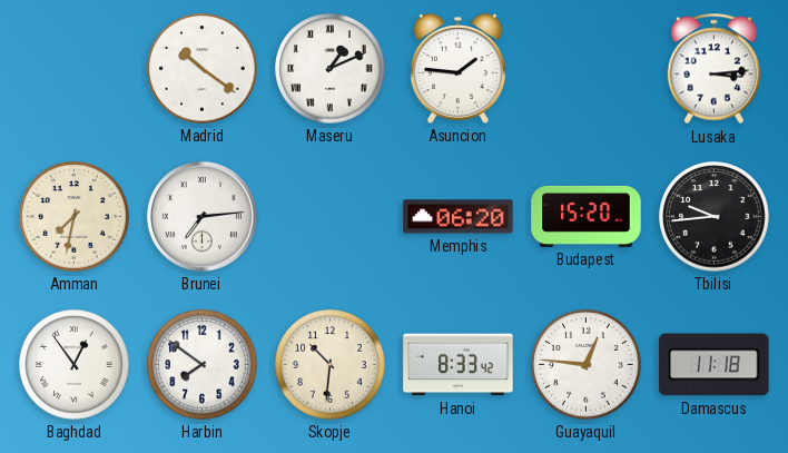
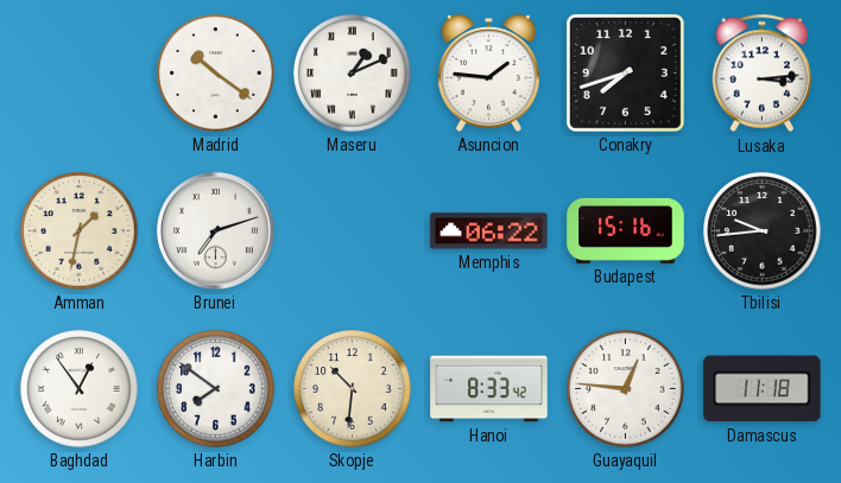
Conakry: none -> 7:42 (625, 72)
Amman: 7:32 -> 1:32 (80, 231)
Brunei: 7:14 -> 7:12 (215, 230)
Memphis: 06:20 -> 06:22 (489, 231)
Budapest: 15:20 -> 15:16 (626, 230)
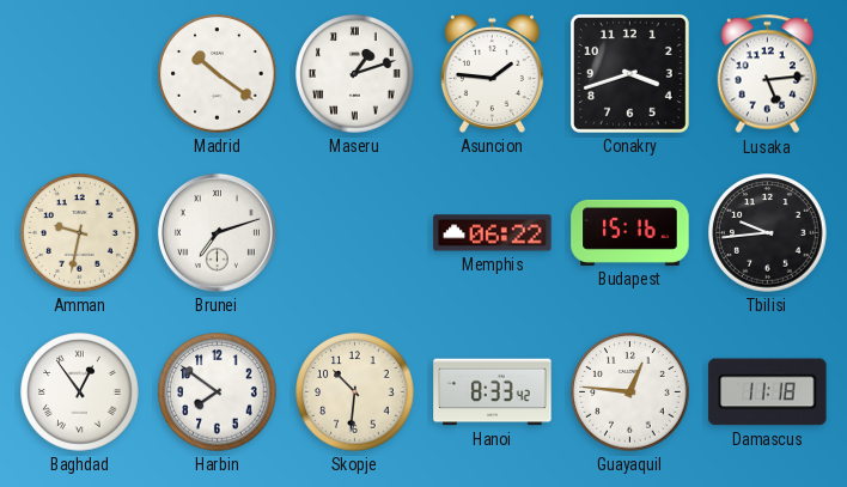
Maseru: 1:11 -> 1:12 (355, 74)
Conakry: 7:42 -> 3:42 (629, 73)
Lusaka: 3:14 -> 5:14 (768, 74)
Amman: 1:32 -> 9:32 (80, 233)
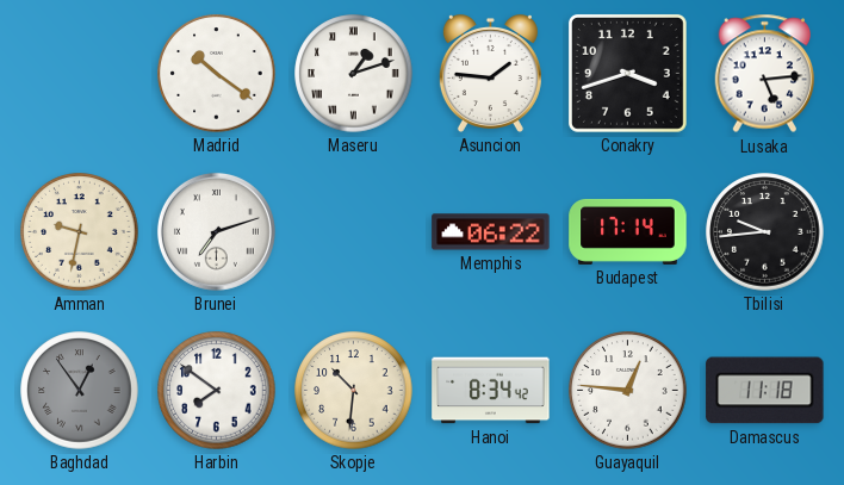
Budapest: 15:16 -> 17:14 (628, 231)
Baghdad dial: white -> grey (80, 391)
Hanoi: 8:33 -> 8:34 (491, 391)
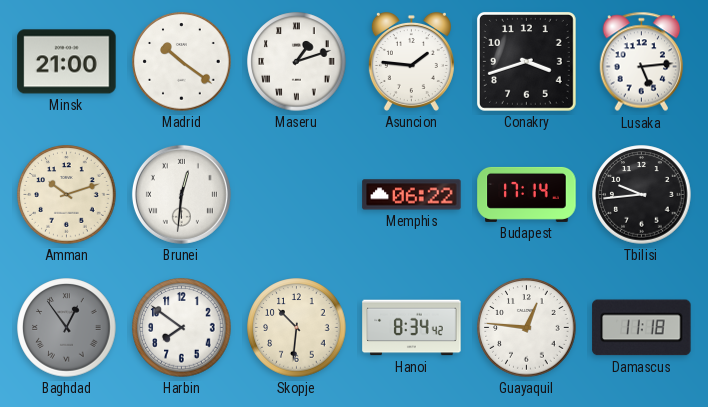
Minsk: none -> 21:00 (67, 62)
Amman: 9:32 -> 10:12 (67, 195)
Brunei: 7:12 -> 12:31 (181, 194)
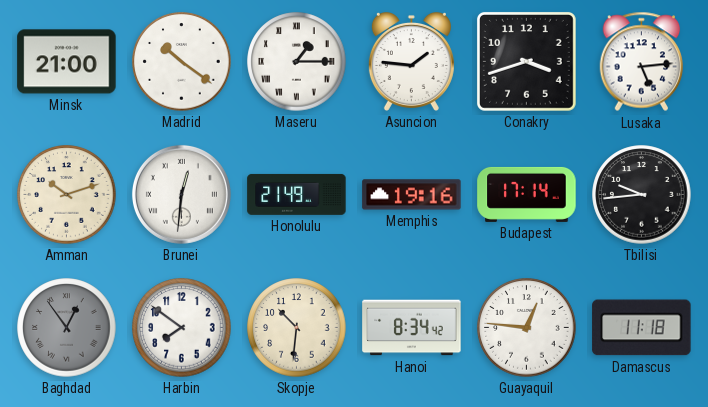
Maseru: 1:12 -> 1:15 (297, 62)
Honolulu: none -> 21:49 (297, 194)
Memphis: 06:22 -> 19:16 (412, 195)
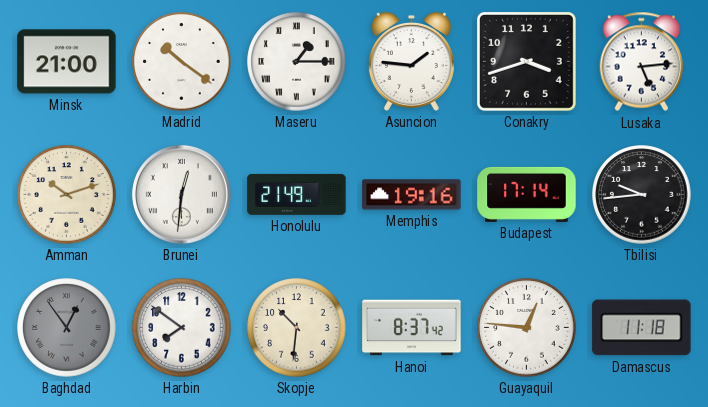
Hanoi: 8:34 -> 8:37 (412, 328)
